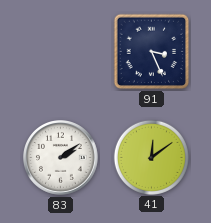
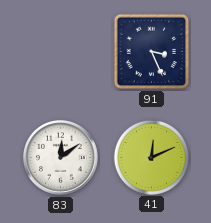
83: 2:09 -> 12:09 (61, 158)
41: 12:09 -> 12:11 (151, 157)
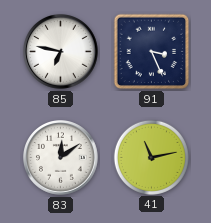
85: none -> 6:47 (61, 52)
41: 12:11 -> 11:13 (151, 157)
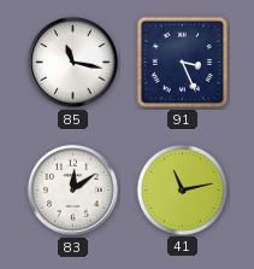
85: 6:47 -> 11:17 (73, 63)
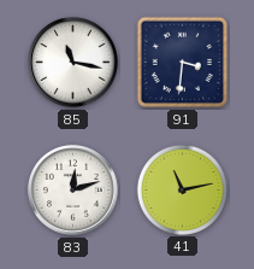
91: 3:26 -> 3:31 (183, 63)
83: 12:09 -> 12:12 (73, 191)
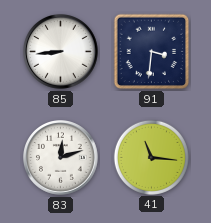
85: 11:17 -> 8:44 (61, 52)
41: 11:13 -> 11:16 (151, 157)
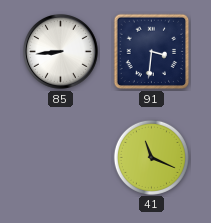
83: 12:12 -> none (61, 158)
41: 11:16 -> 11:19 (151, 157)
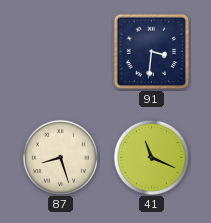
85: 8:44 -> none (61, 52)
87: none -> 8:27 (60, 157)
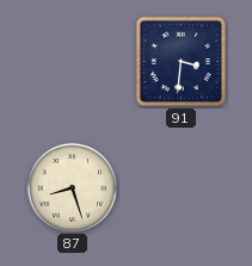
41: 11:19 -> none (151, 157)
